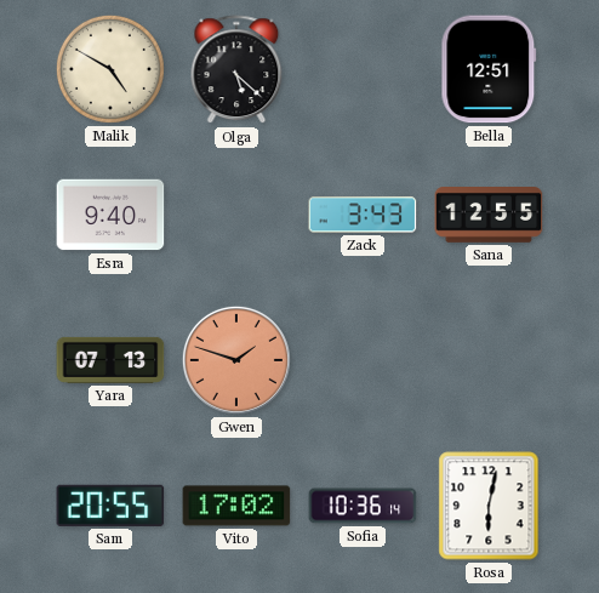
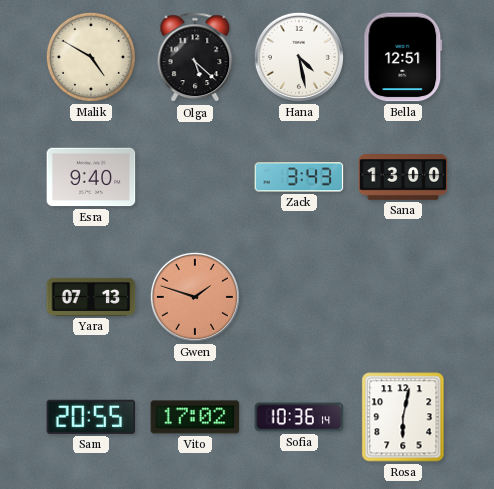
Hana: none -> 4:28 (299, 57)
Sana: 12:55 -> 13:00 (403, 178)
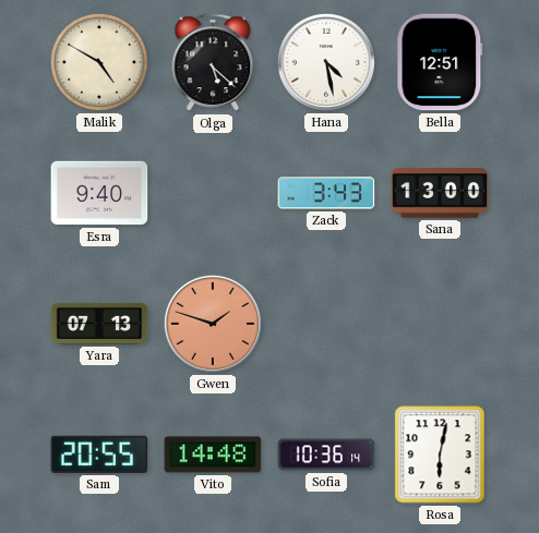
Vito: 17:02 -> 14:48 (213, 455)
